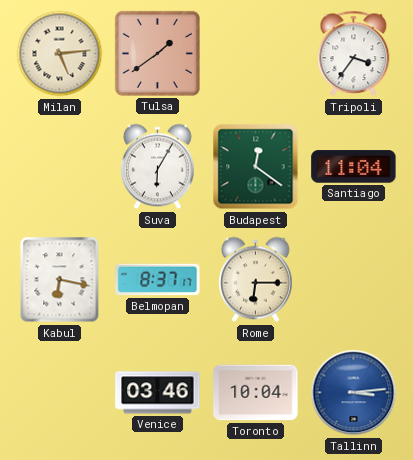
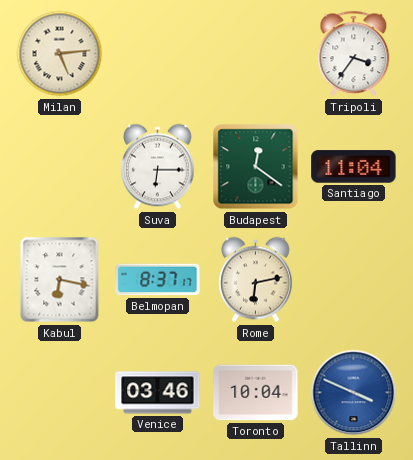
Tulsa: 1:39 -> none (157, 53)
Suva: 6:05 -> 6:15 (158, 167)
Rome: 6:15 -> 6:13 (256, 280)
Tallinn: 3:14 -> 3:49 (354, 393)
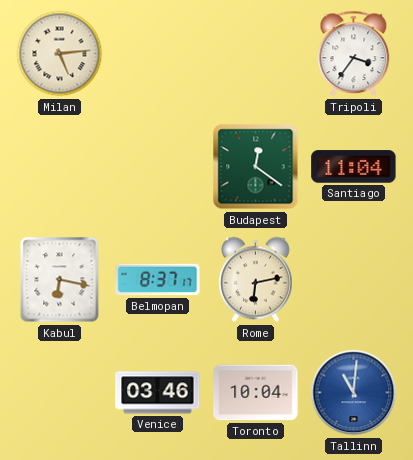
Suva: 6:15 -> none (158, 167)
Tallinn: 3:49 -> 11:01 (354, 393)
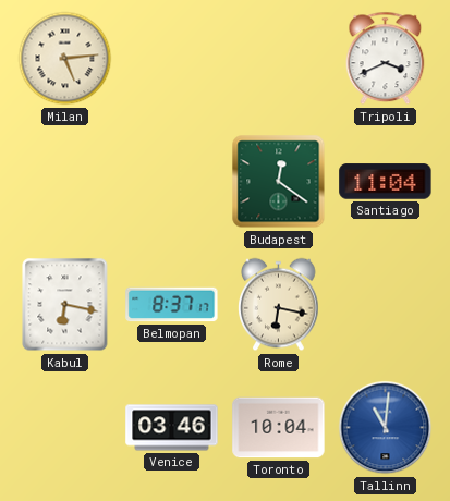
Tripoli: 3:36 -> 3:41 (386, 59)
Rome: 6:13 -> 6:17 (279, 305)
